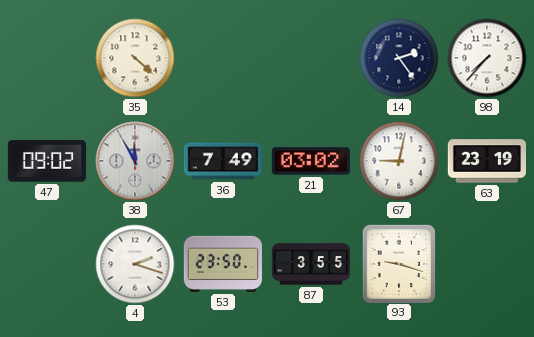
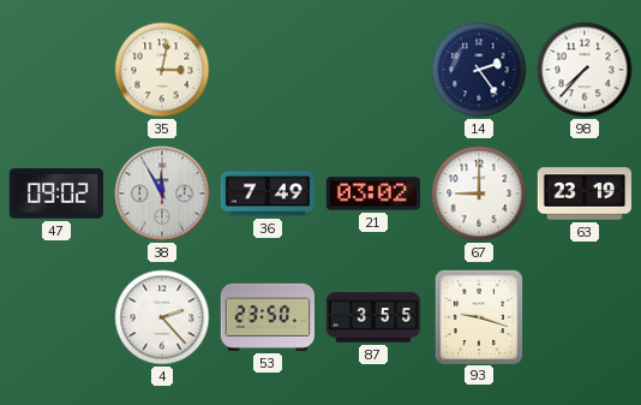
35: 4:22 -> 3:02 (162, 70)
67: 9:02 -> 9:00 (479, 193)
4: 2:18 -> 2:23 (162, 317)
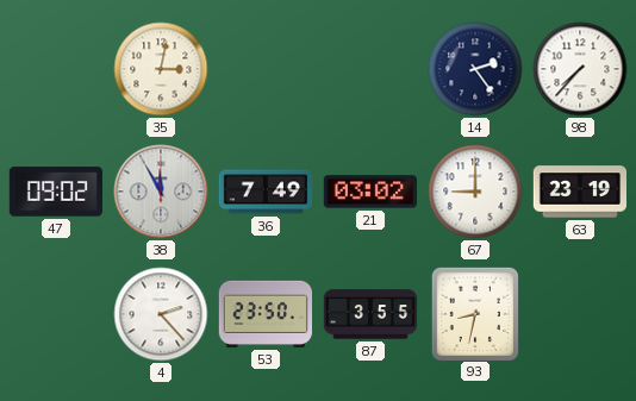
93: 9:18 -> 8:32 (475, 313)
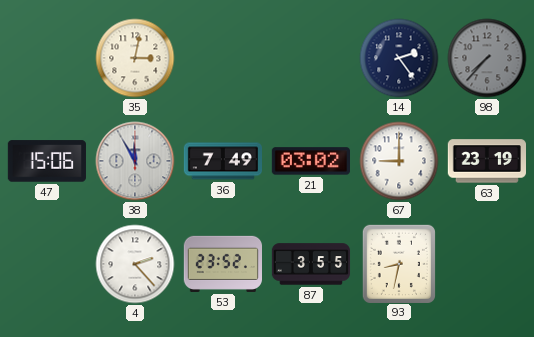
98 dial: white -> grey (487, 58)
47: 09:02 -> 15:06 (47, 161)
53: 23:50 -> 23:52 (222, 264)
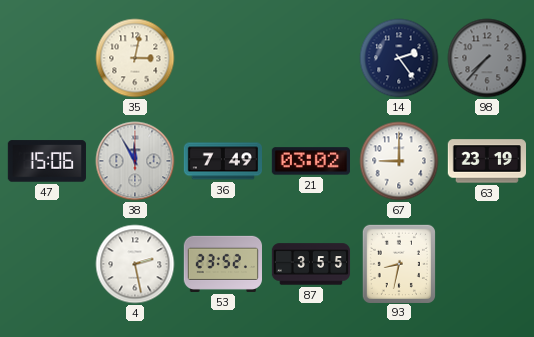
4: 2:23 -> 2:28 (135, 264)
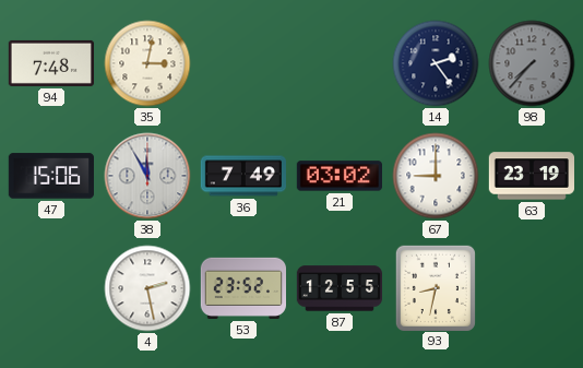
94: none -> 7:48 (50, 63)
87: 3:55 -> 12:55 (340, 288)
